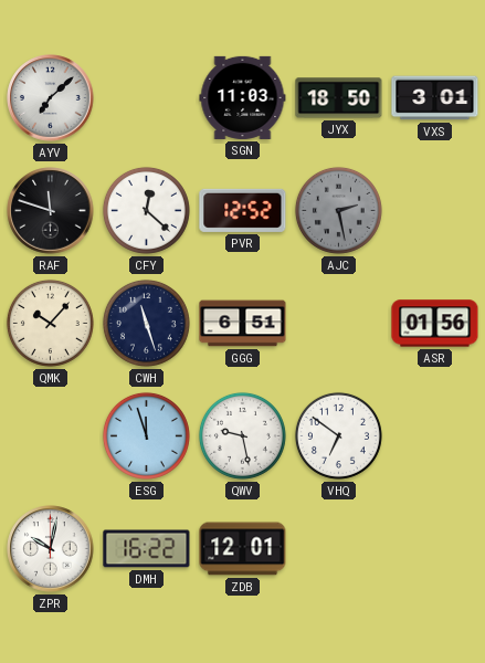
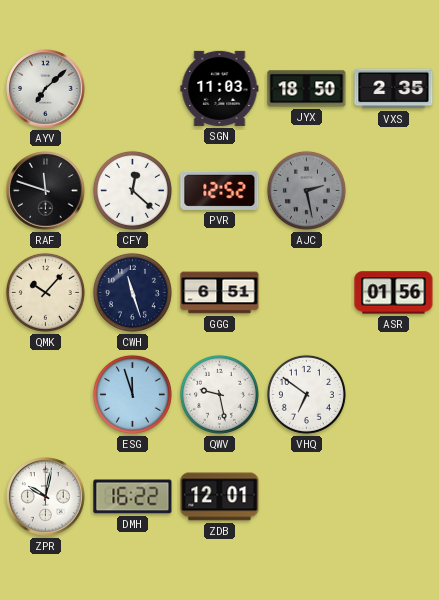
VXS: 3:01 -> 2:35 (394, 89)
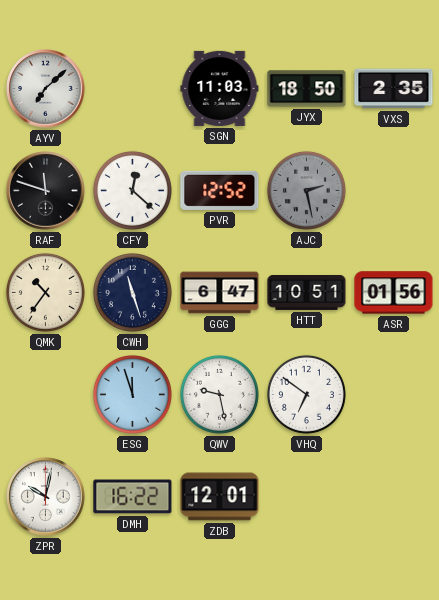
QMK: 10:07 -> 10:36 (45, 292)
GGG: 6:51 -> 6:47 (220, 293)
HTT: none -> 10:51 (307, 292)
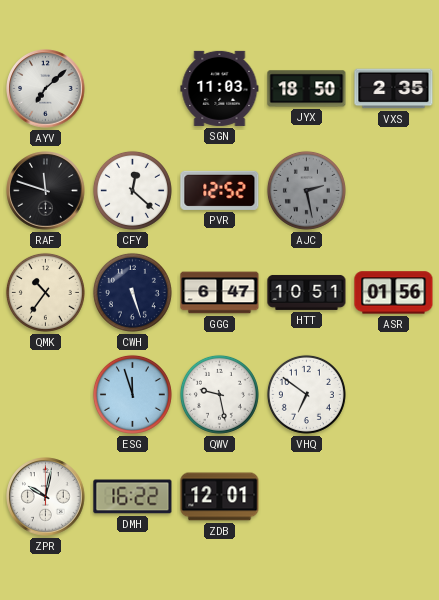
CWH: 11:27 -> 5:27 (132, 292)
